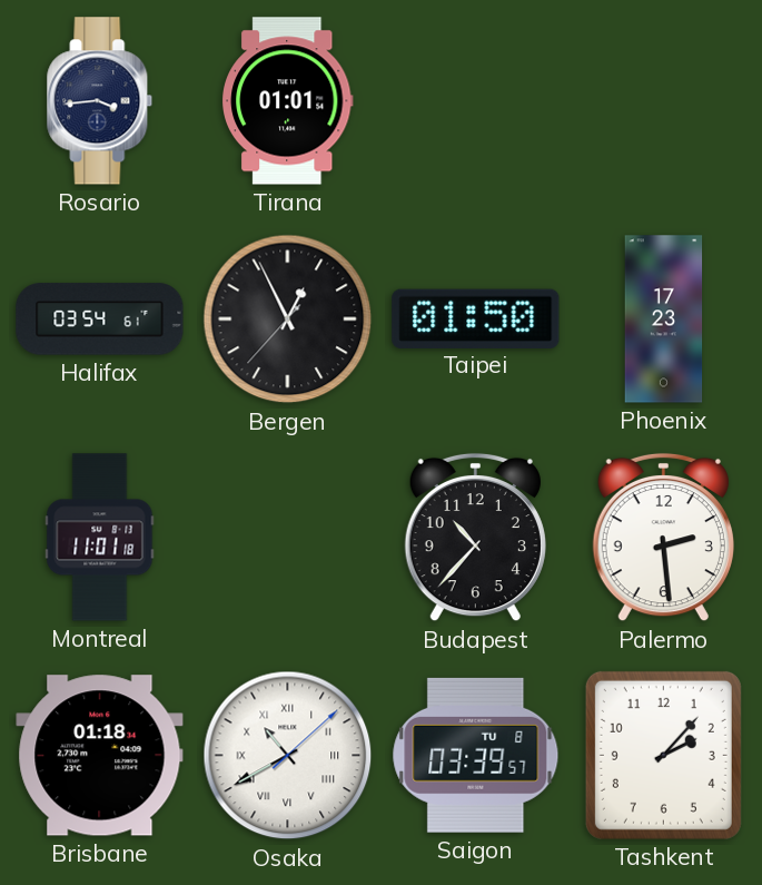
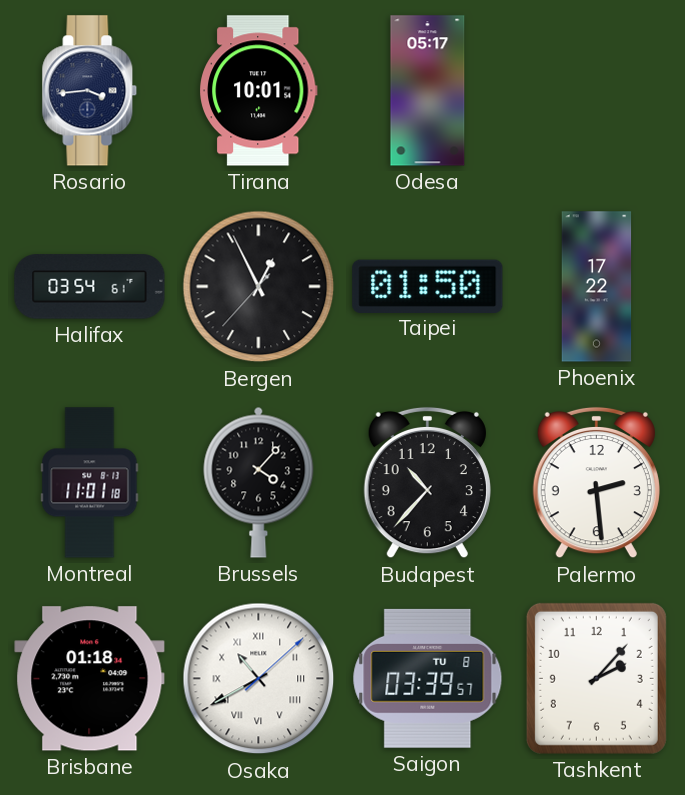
Tirana: 01:01 -> 10:01 (258, 91)
Odesa: none -> 05:17 (428, 91)
Phoenix: 17:23 -> 17:22 (597, 287)
Brussels: none -> 4:07 (259, 482)
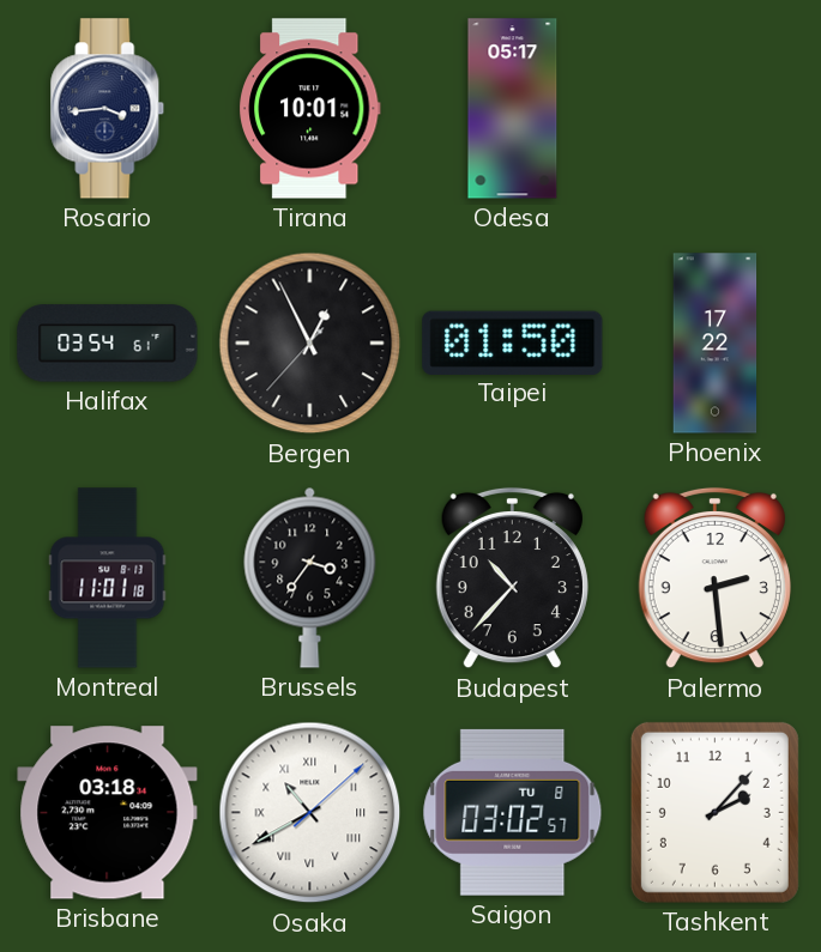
Brussels: 4:07 -> 3:36 (310, 577)
Brisbane: 01:18 -> 03:18 (108, 813)
Saigon: 03:39 -> 03:02 (513, 812)
